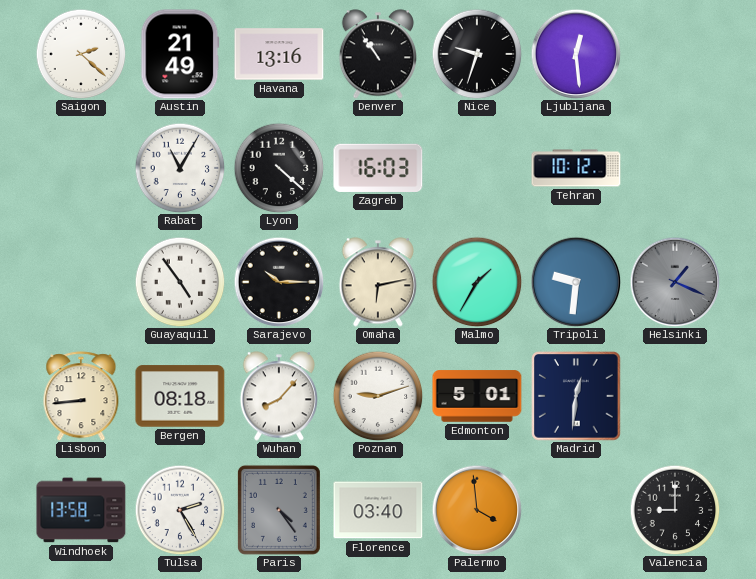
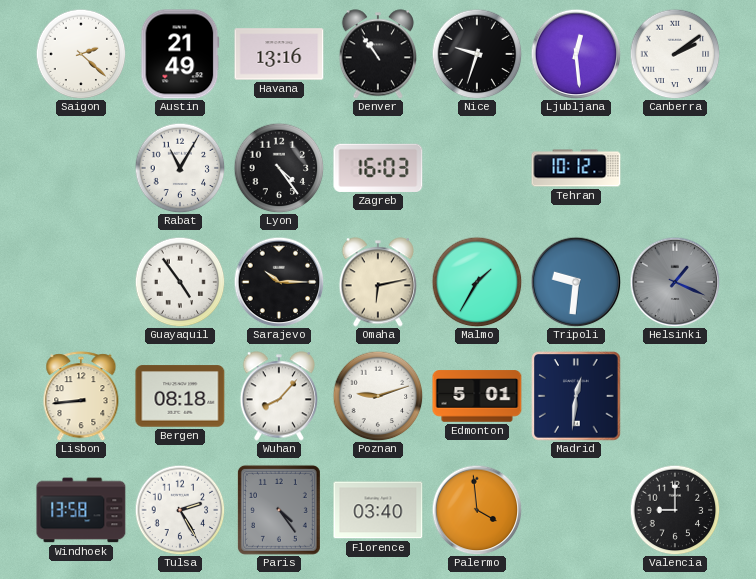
Canberra: none -> 2:09 (675, 54)
Lyon: 4:22 -> 4:24 (279, 168)
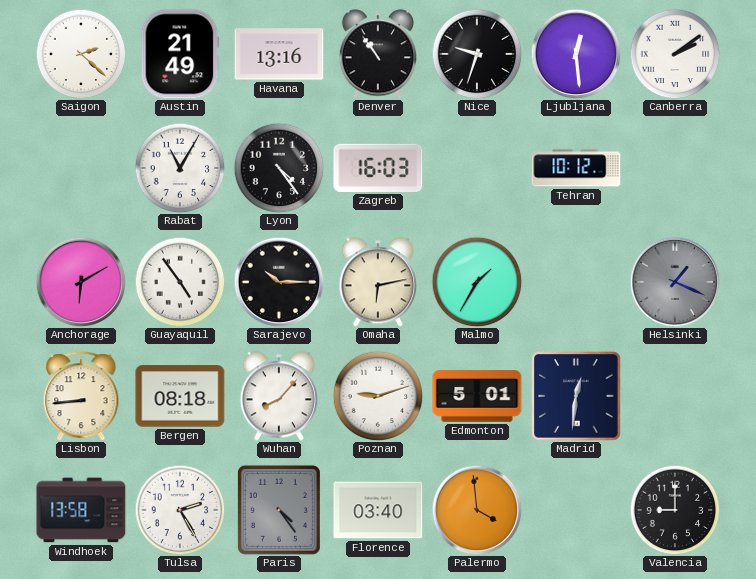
Anchorage: none -> 6:10 (81, 282)
Tripoli: 9:31 -> none (576, 282)
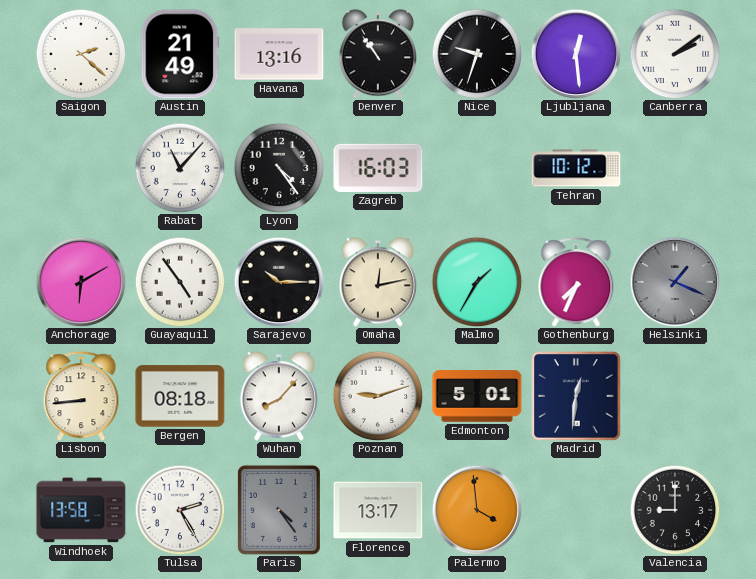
Rabat: 11:05 -> 11:07 (180, 168)
Omaha: 6:13 -> 12:13 (377, 282)
Gothenburg: none -> 7:34 (576, 282)
Florence: 03:40 -> 13:17 (378, 510)
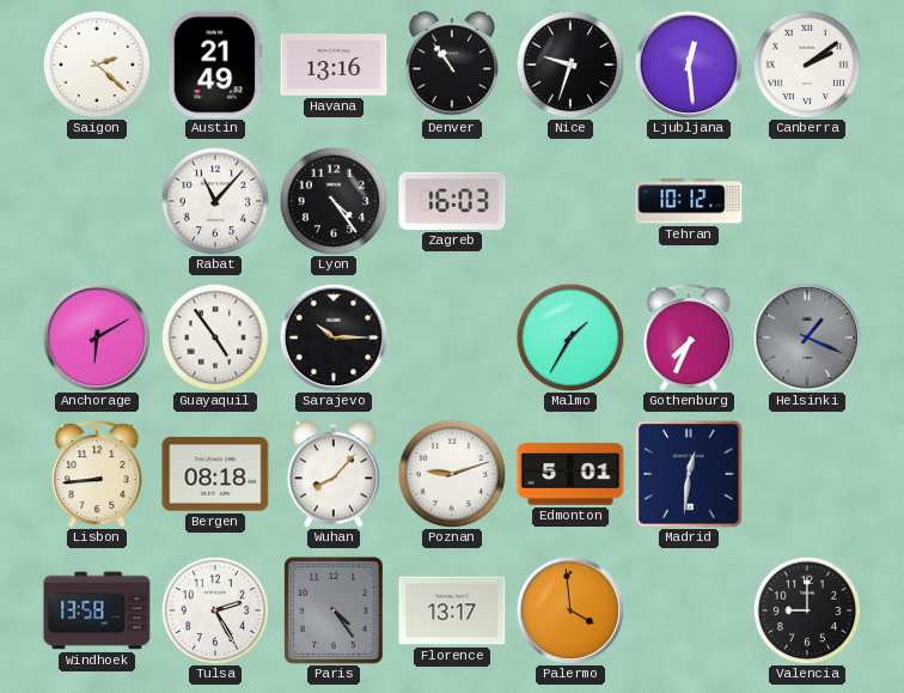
Omaha: 12:13 -> none (377, 282)
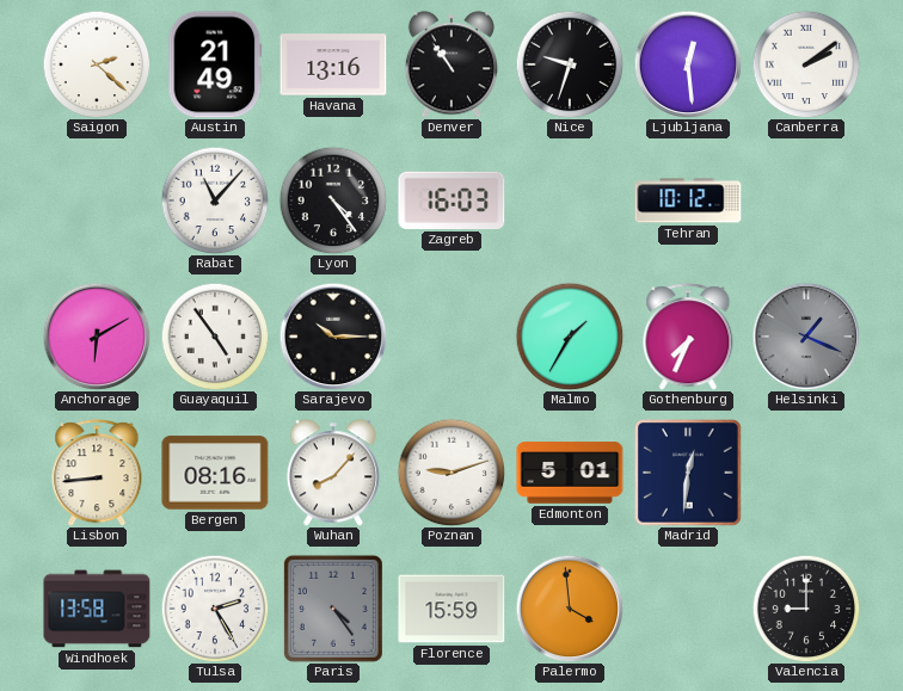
Bergen: 08:18 -> 08:16 (215, 473)
Florence: 13:17 -> 15:59 (451, 609)
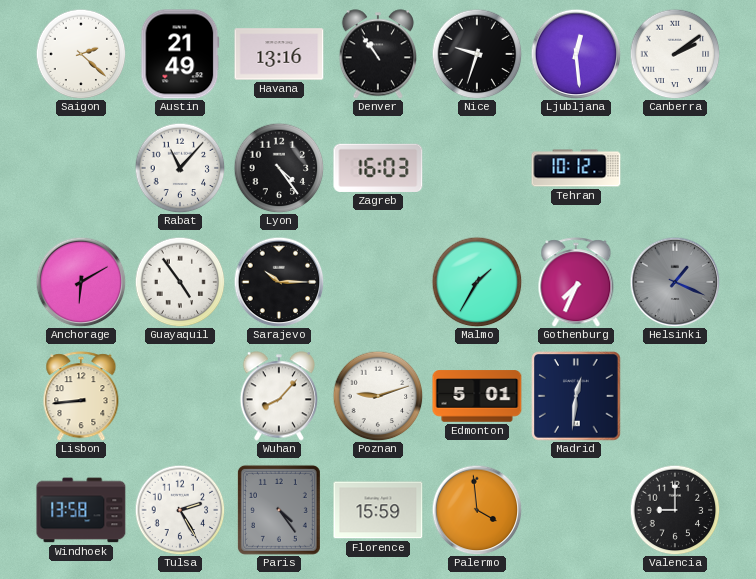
Bergen: 08:16 -> none (215, 473)
